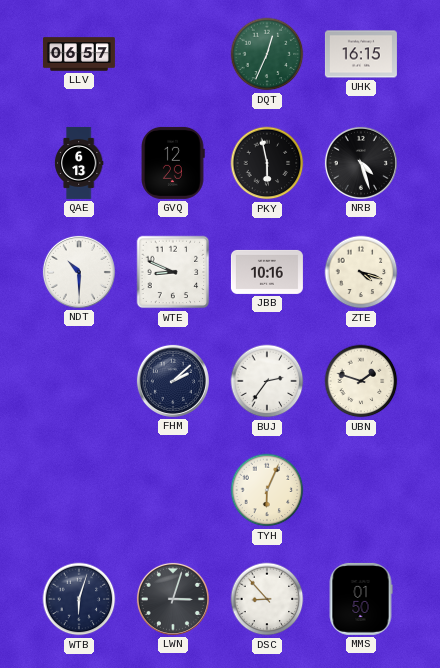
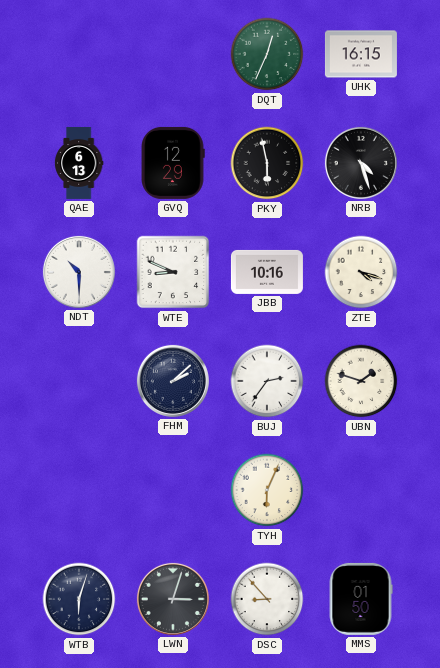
LLV: 06:57 -> none (79, 54)
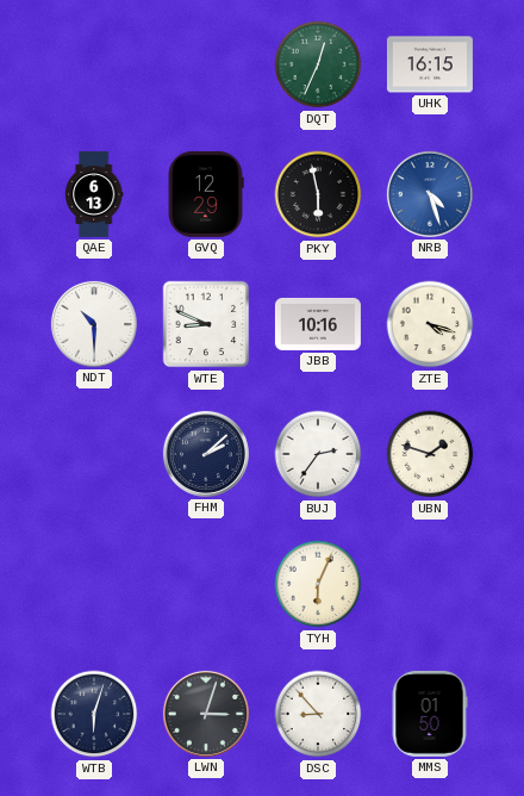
NRB dial: black -> blue (430, 194)
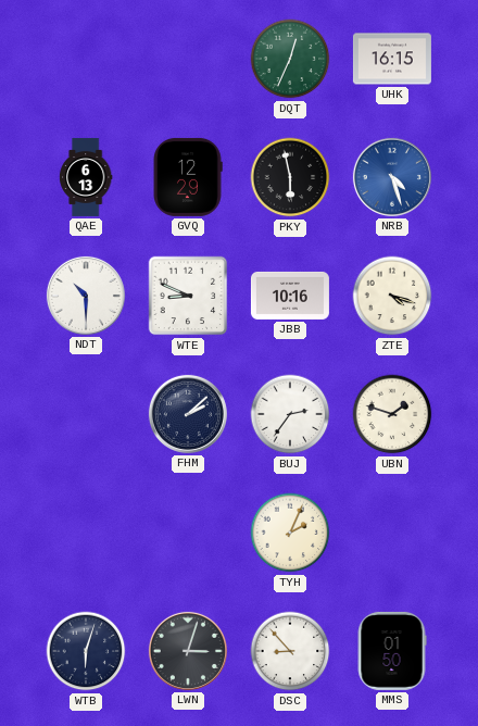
TYH: 6:04 -> 2:04 (290, 533)
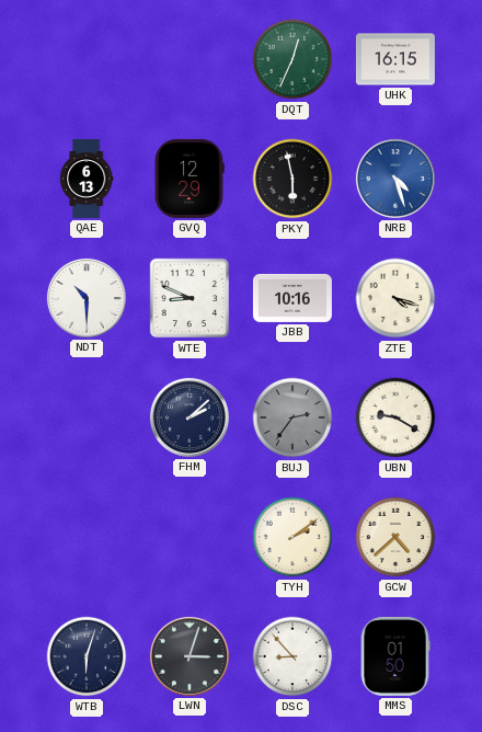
BUJ dial: white -> grey (292, 418)
UBN: 1:48 -> 9:20 (395, 418)
TYH: 2:04 -> 2:09 (292, 537)
GCW: none -> 4:38 (395, 537)
